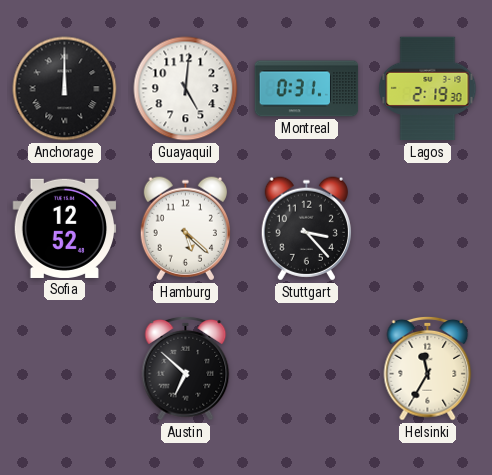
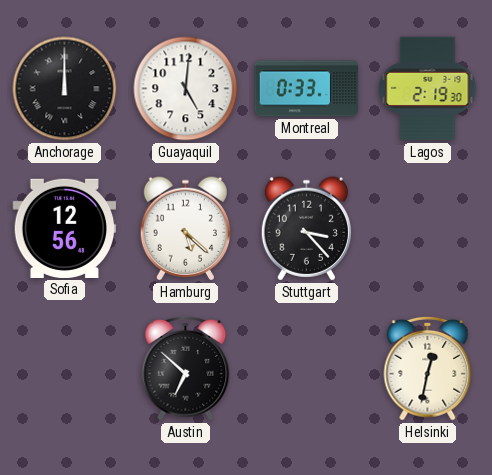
Montreal: 0:31 -> 0:33 (307, 89)
Sofia: 12:52 -> 12:56 (65, 228)
Helsinki: 11:35 -> 12:32 (428, 368)
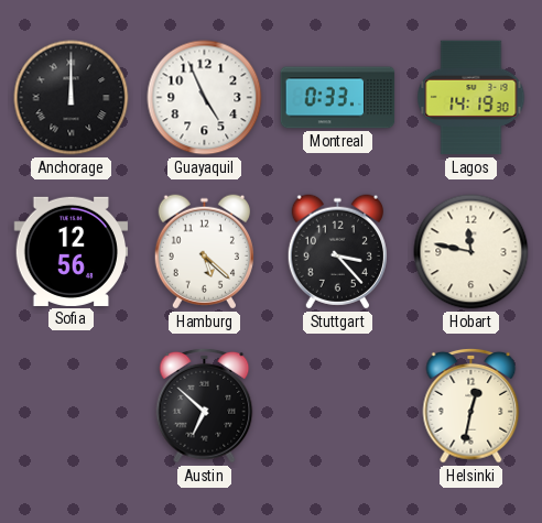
Guayaquil: 5:01 -> 4:56 (205, 98)
Lagos: 2:19 -> 14:19 (471, 98)
Hobart: none -> 11:47 (471, 252)
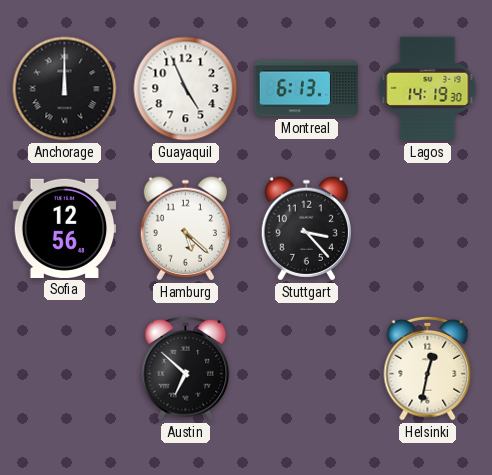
Montreal: 0:33 -> 6:13 (307, 89)
Hobart: 11:47 -> none (471, 252)
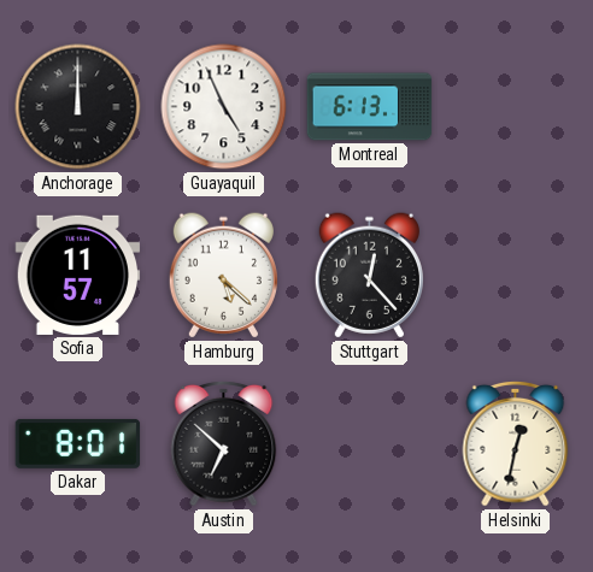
Lagos: 14:19 -> none (428, 89)
Sofia: 12:56 -> 11:57 (78, 275)
Stuttgart: 3:23 -> 12:23 (369, 276)
Dakar: none -> 8:01 (78, 443)
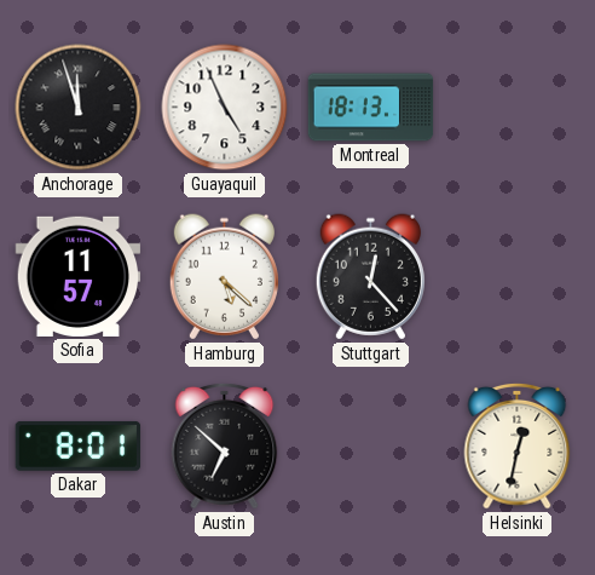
Anchorage: 12:00 -> 11:57 (79, 108)
Montreal: 6:13 -> 18:13 (371, 108)
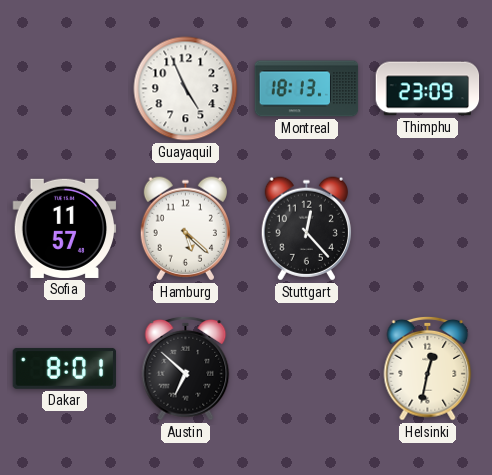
Anchorage: 11:57 -> none (79, 108)
Thimphu: none -> 23:09 (428, 89)
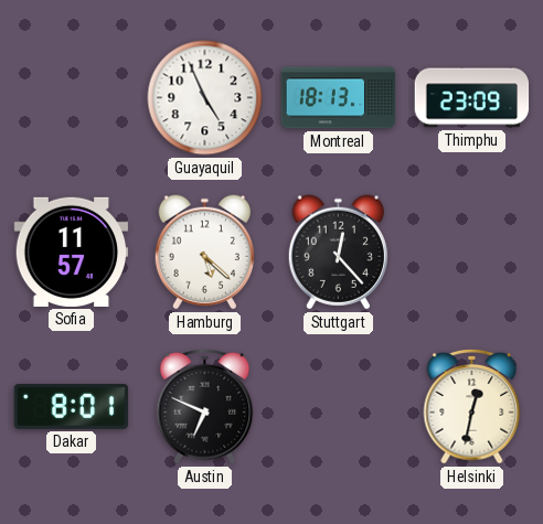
Austin: 6:52 -> 6:49 (205, 406)
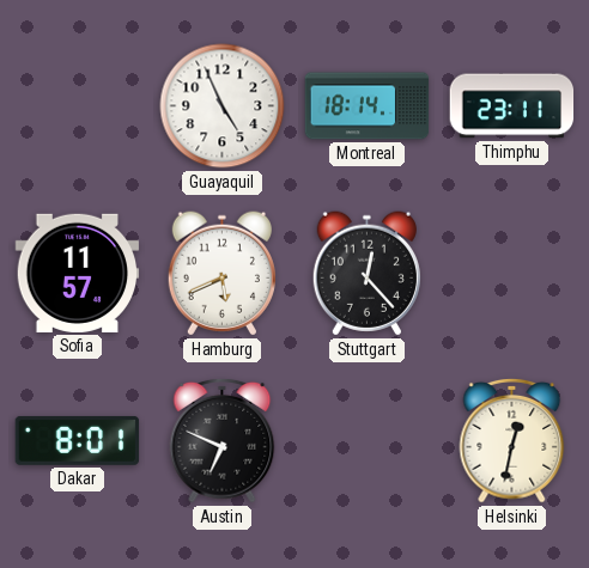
Montreal: 18:13 -> 18:14 (368, 106)
Thimphu: 23:09 -> 23:11 (512, 106)
Hamburg: 5:22 -> 5:41 (221, 274)
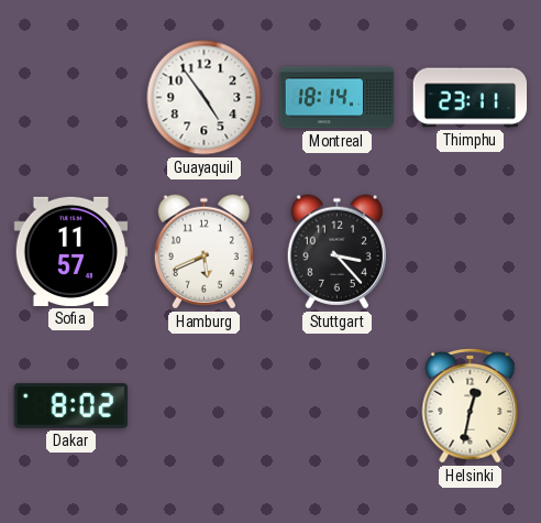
Guayaquil: 4:56 -> 4:54 (205, 98)
Stuttgart: 12:23 -> 3:23 (336, 252)
Dakar: 8:01 -> 8:02 (71, 405)
Austin: 6:49 -> none (223, 440)
